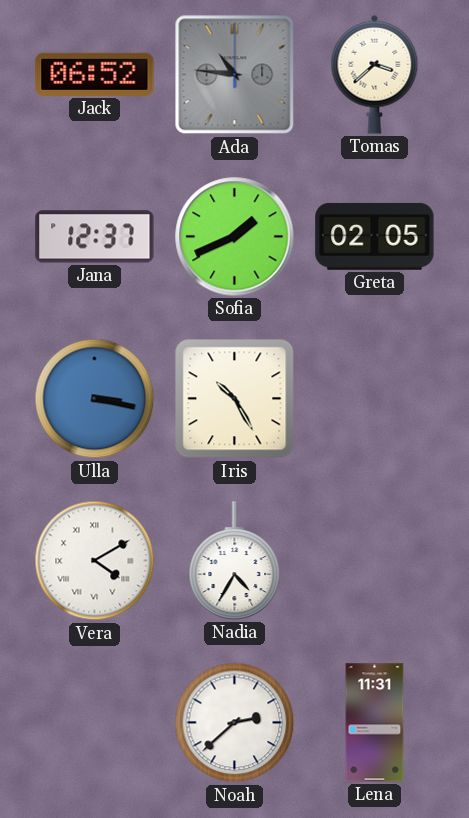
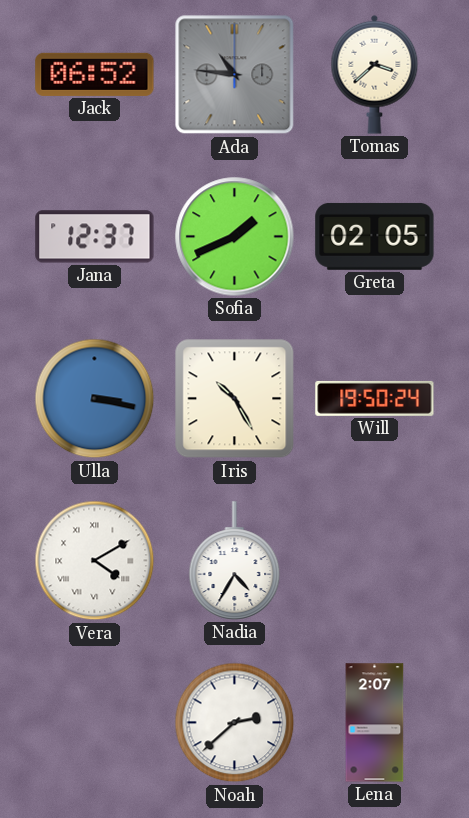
Will: none -> 19:50 (375, 398)
Lena: 11:31 -> 2:07 (375, 723)
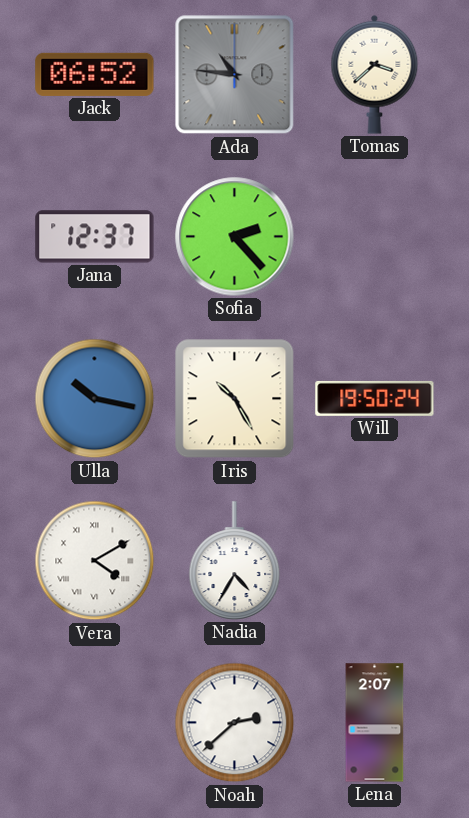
Sofia: 1:41 -> 2:23 (235, 237)
Greta: 02:05 -> none (375, 236)
Ulla: 3:17 -> 10:17 (95, 399)
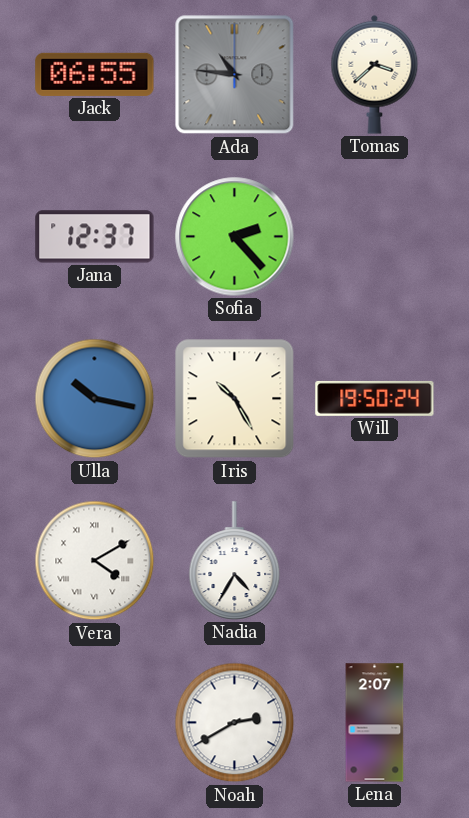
Jack: 06:52 -> 06:55 (95, 74)
Noah: 2:38 -> 2:40 (235, 723)
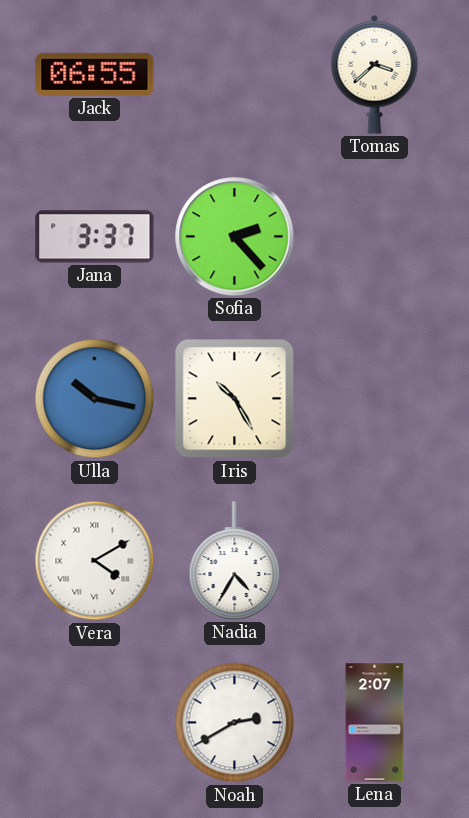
Ada: 10:46 -> none (235, 75)
Jana: 12:37 -> 3:37 (95, 237)
Will: 19:50 -> none (375, 398)
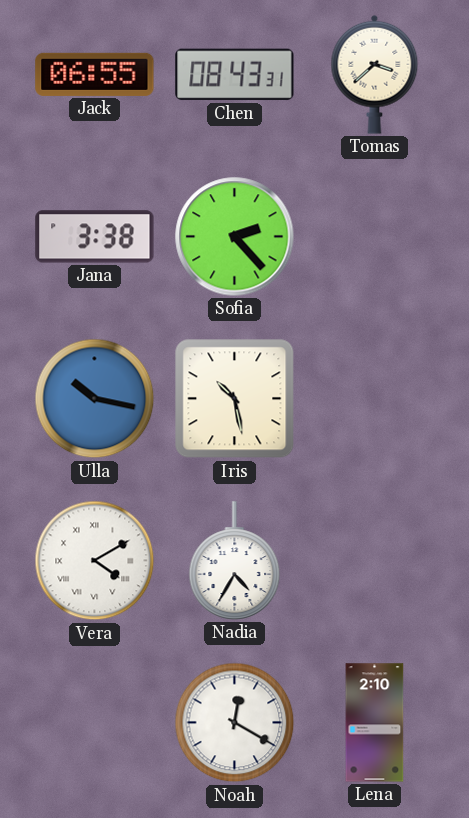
Chen: none -> 08:43 (235, 75)
Jana: 3:37 -> 3:38 (95, 237)
Iris: 10:25 -> 10:28 (235, 399)
Noah: 2:40 -> 12:20 (235, 723)
Lena: 2:07 -> 2:10 (375, 723)
